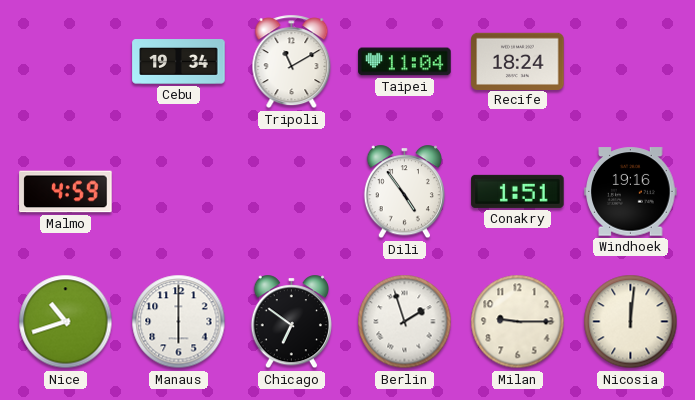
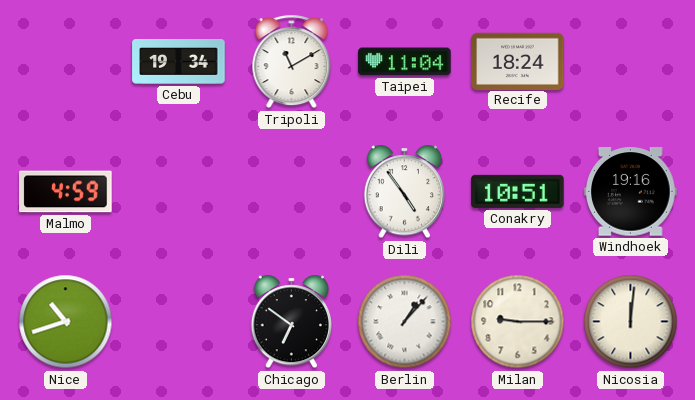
Conakry: 1:51 -> 10:51 (518, 191)
Manaus: 6:00 -> none (179, 322)
Berlin: 1:57 -> 1:07 (405, 322)
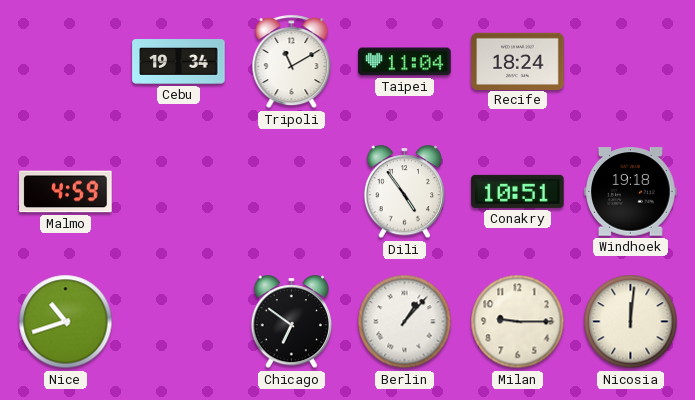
Windhoek: 19:16 -> 19:18 (631, 192)
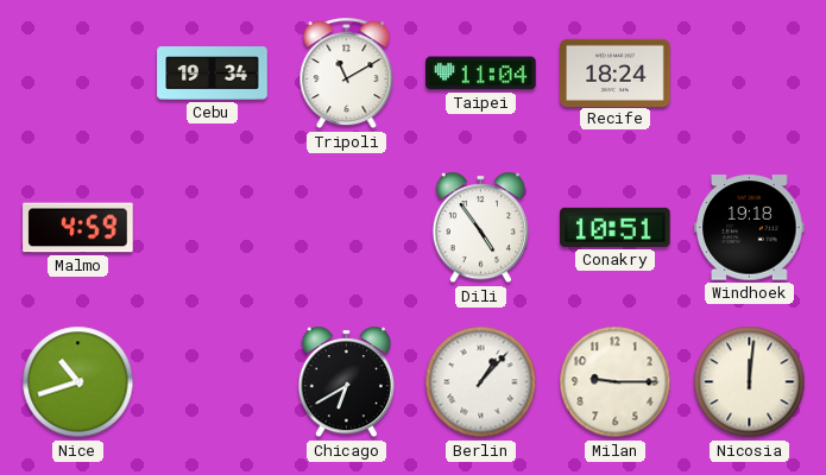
Chicago: 6:51 -> 6:40 (346, 382)
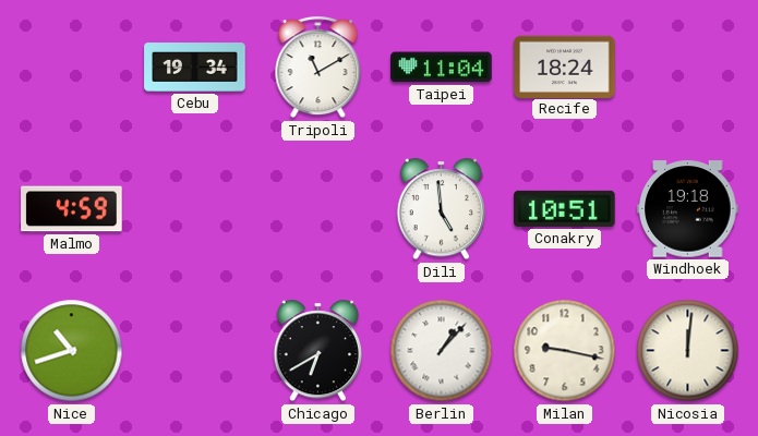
Dili: 4:54 -> 4:59 (441, 209)
Milan: 9:15 -> 9:17 (565, 351)
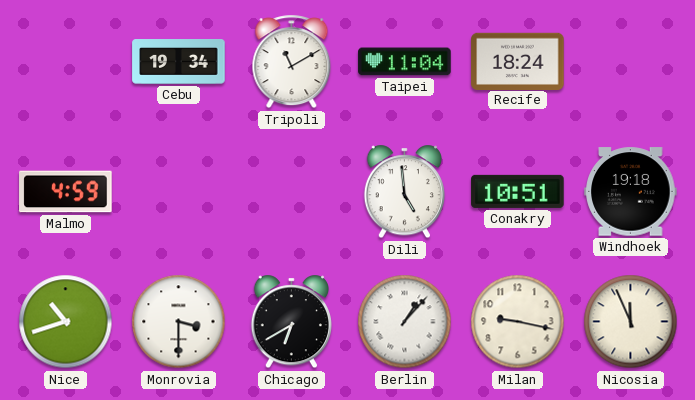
Monrovia: none -> 3:30 (179, 322)
Nicosia: 12:01 -> 11:56 (631, 322)
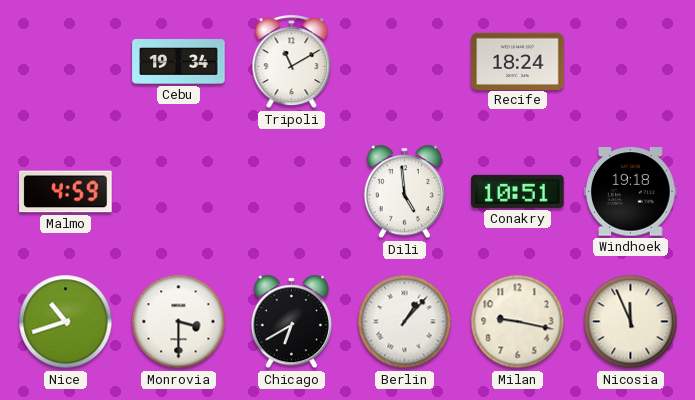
Taipei: 11:04 -> none (405, 62)
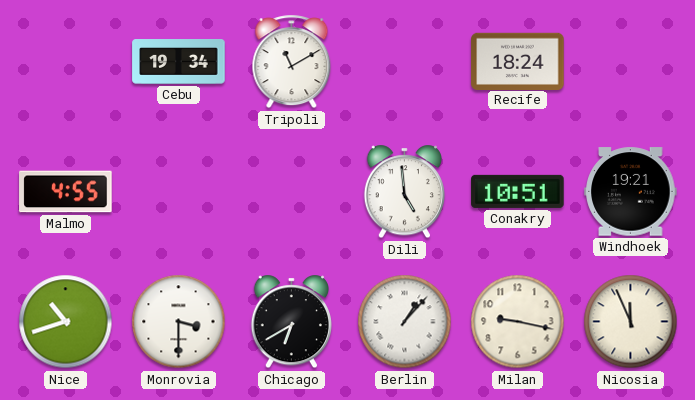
Malmo: 4:59 -> 4:55 (66, 192)
Windhoek: 19:18 -> 19:21 (631, 192)
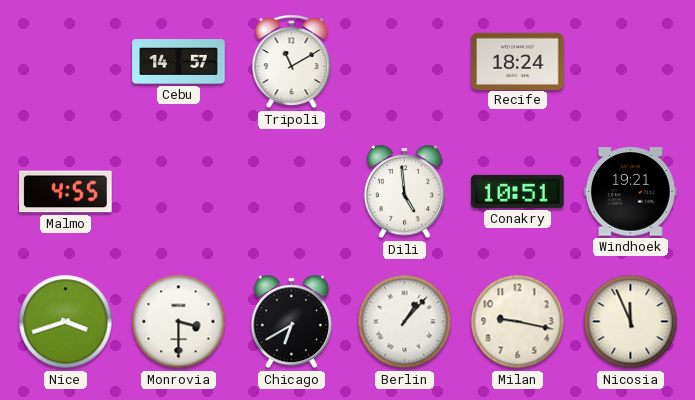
Cebu: 19:34 -> 14:57 (179, 62)
Nice: 10:42 -> 3:42 (66, 322)
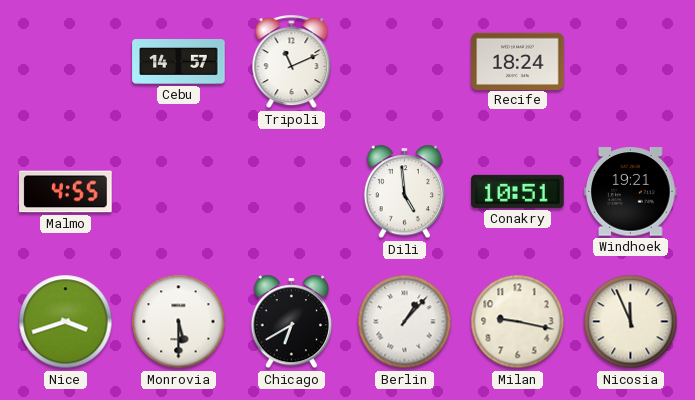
Tripoli: 11:10 -> 11:11 (292, 62)
Monrovia: 3:30 -> 5:30 (179, 322)
